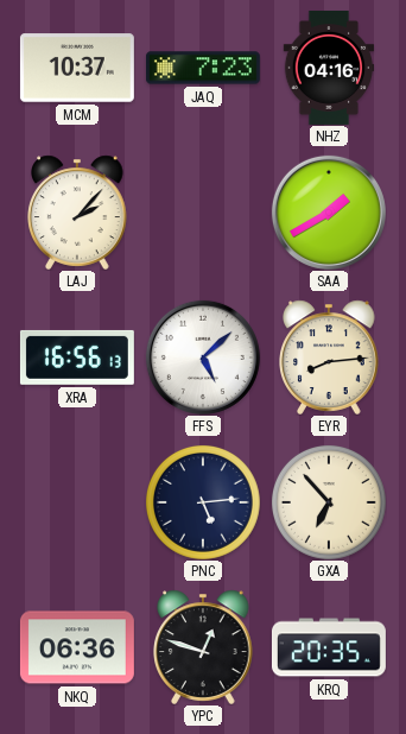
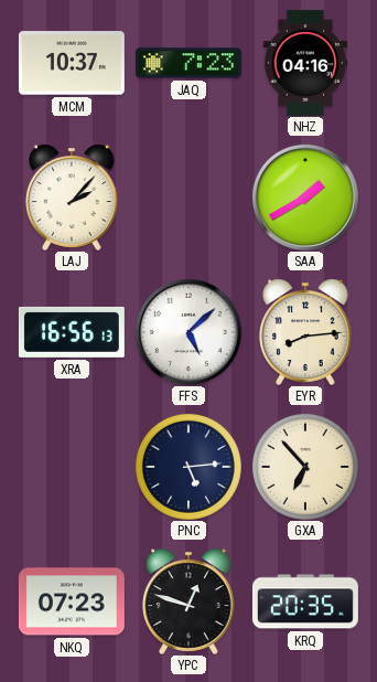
NKQ: 06:36 -> 07:23 (72, 601)
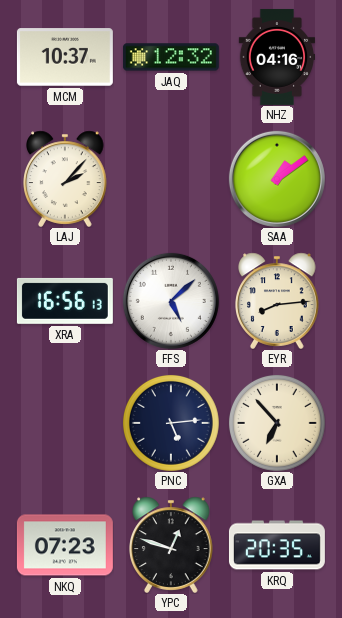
JAQ: 7:23 -> 12:32 (171, 57)
SAA: 1:40 -> 1:09 (277, 179)
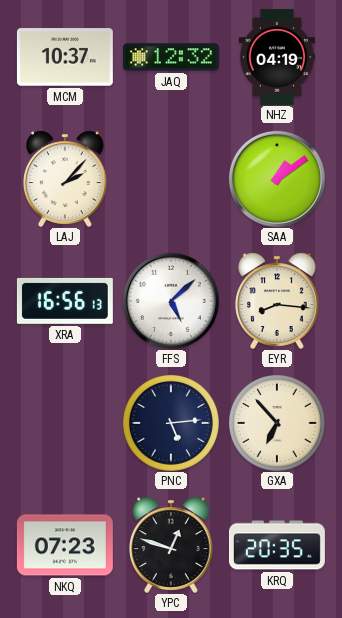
NHZ: 04:16 -> 04:19 (277, 57)
EYR: 8:14 -> 8:16 (277, 301)
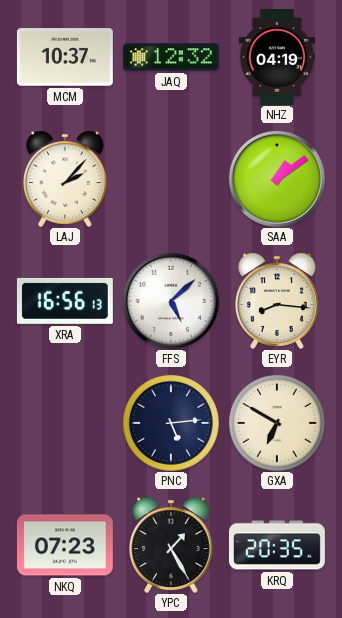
GXA: 6:53 -> 6:50 (277, 423)
YPC: 12:48 -> 1:25 (171, 545)
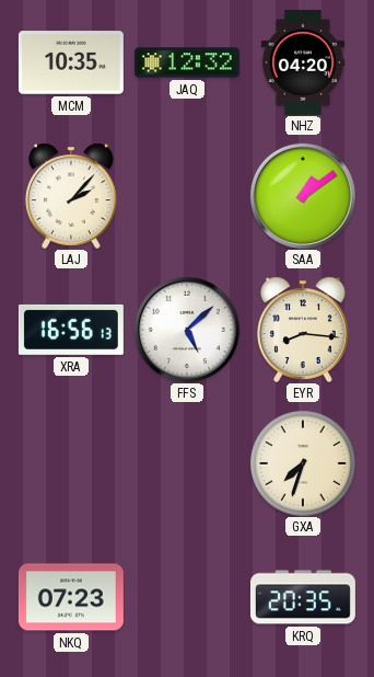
MCM: 10:37 -> 10:35 (71, 62)
NHZ: 04:19 -> 04:20 (303, 62)
PNC: 5:14 -> none (171, 423)
GXA: 6:50 -> 7:33 (303, 463)
YPC: 1:25 -> none (171, 545)
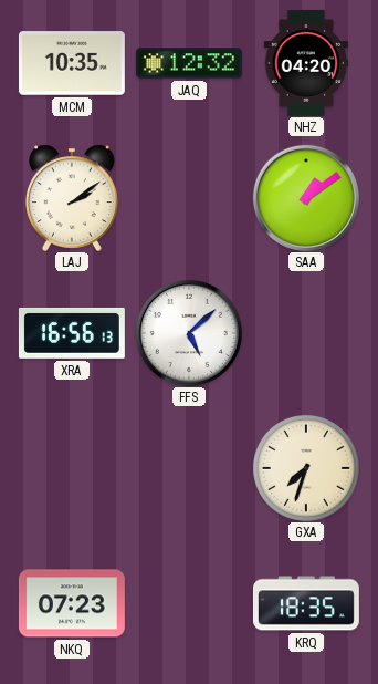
LAJ: 2:07 -> 2:09 (72, 198)
EYR: 8:16 -> none (303, 330)
KRQ: 20:35 -> 18:35 (306, 603)
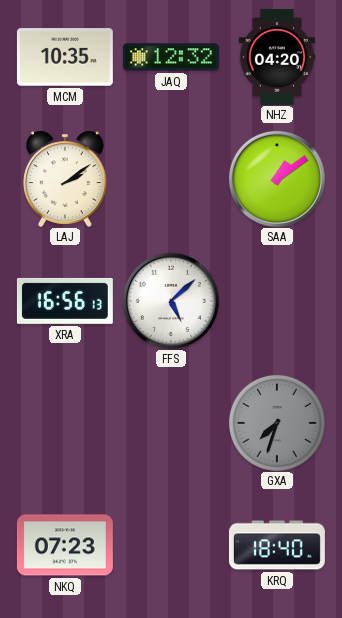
GXA dial: cream -> grey (277, 423)
KRQ: 18:35 -> 18:40 (277, 545)
